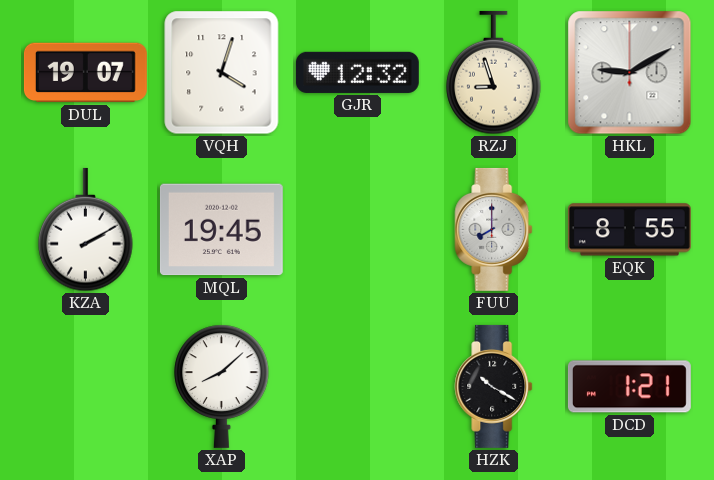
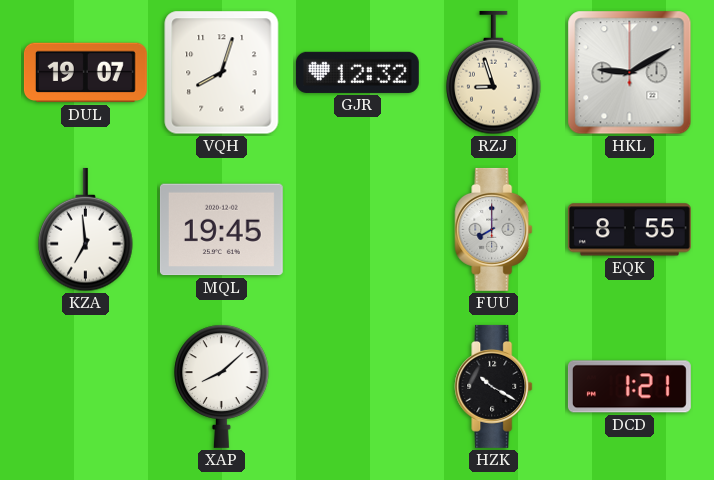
VQH: 4:03 -> 8:03 (222, 73)
KZA: 2:10 -> 6:59 (86, 230)
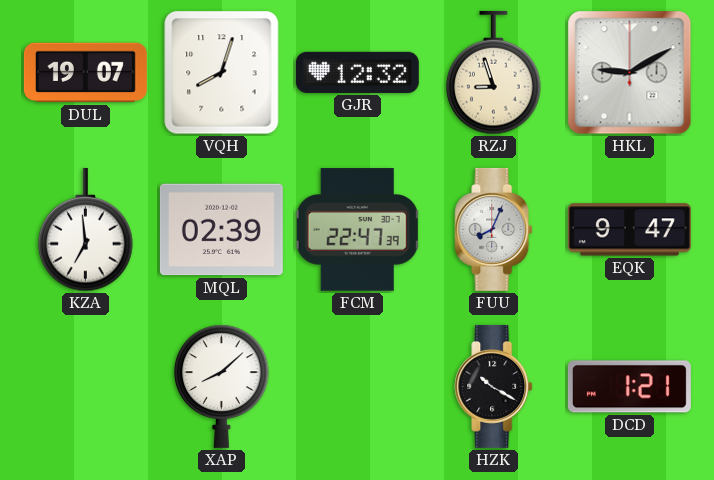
MQL: 19:45 -> 02:39 (221, 230)
FCM: none -> 22:47 (358, 230)
FUU: 8:00 -> 8:04 (494, 229)
EQK: 8:55 -> 9:47 (629, 230)
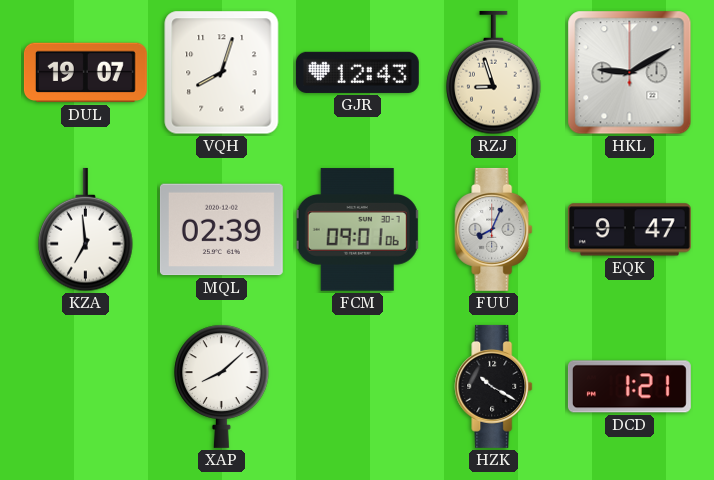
GJR: 12:32 -> 12:43 (357, 72)
FCM: 22:47 -> 09:01 (358, 230)
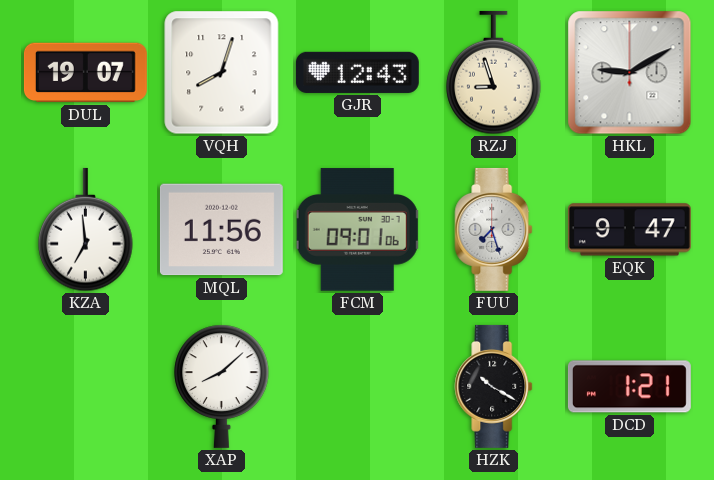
MQL: 02:39 -> 11:56 (221, 230)
FUU: 8:04 -> 7:27 (494, 229)
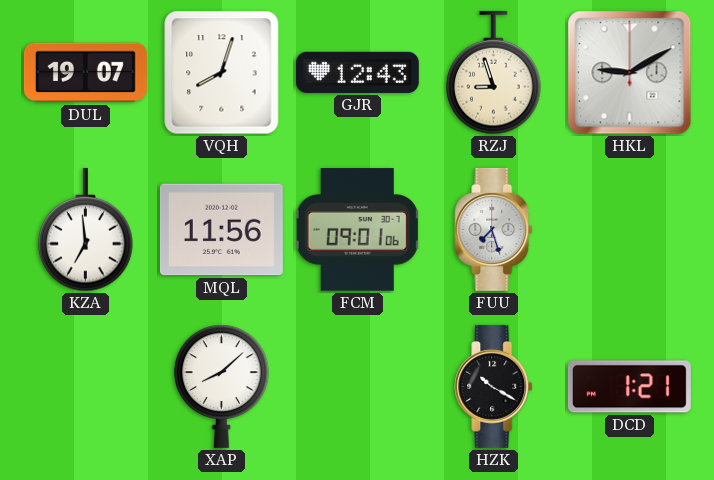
EQK: 9:47 -> none (629, 230)
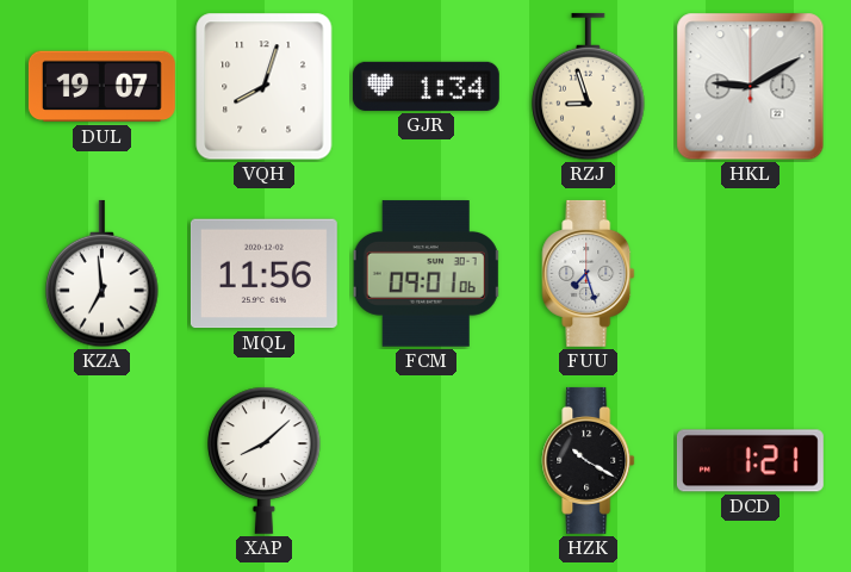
GJR: 12:43 -> 1:34 (425, 86)
